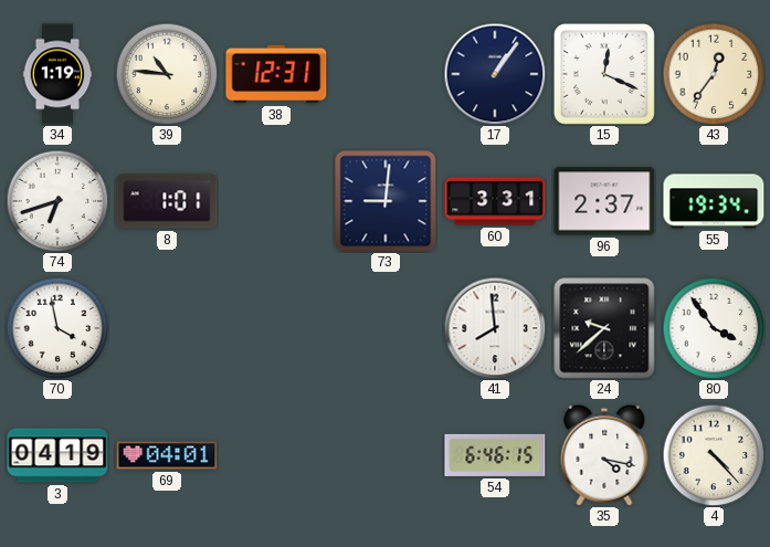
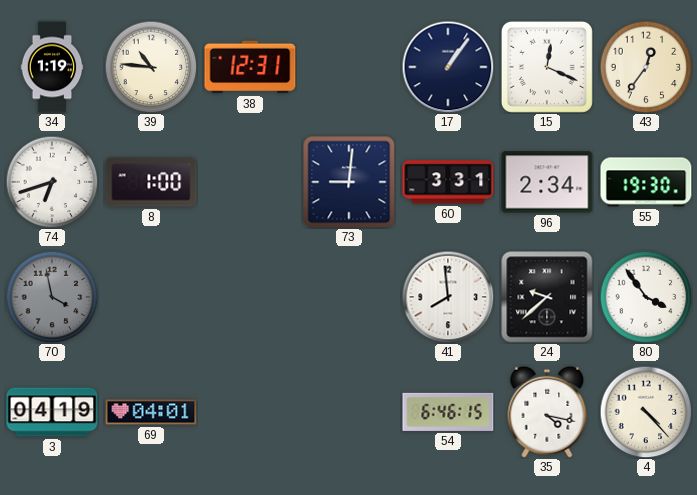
8: 1:01 -> 1:00 (151, 182)
96: 2:37 -> 2:34 (547, 182)
55: 19:34 -> 19:30 (646, 182)
70 dial: white -> grey (52, 297)
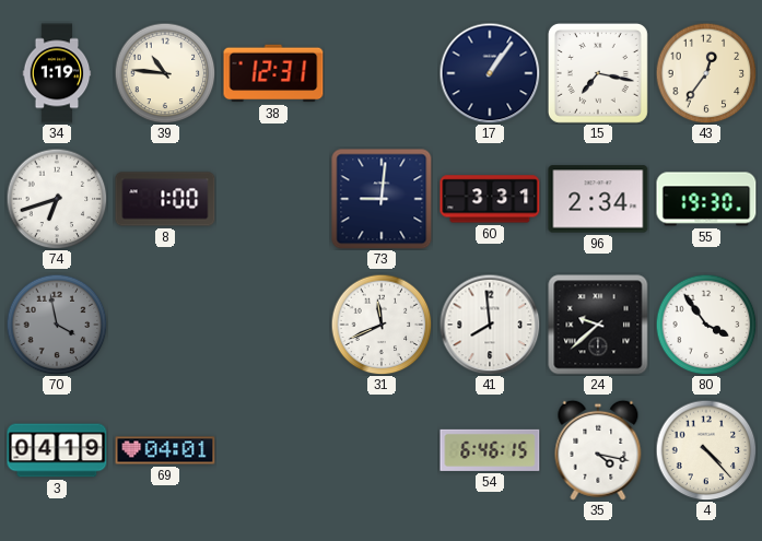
15: 12:19 -> 7:17 (598, 73)
31: none -> 11:41 (382, 325)
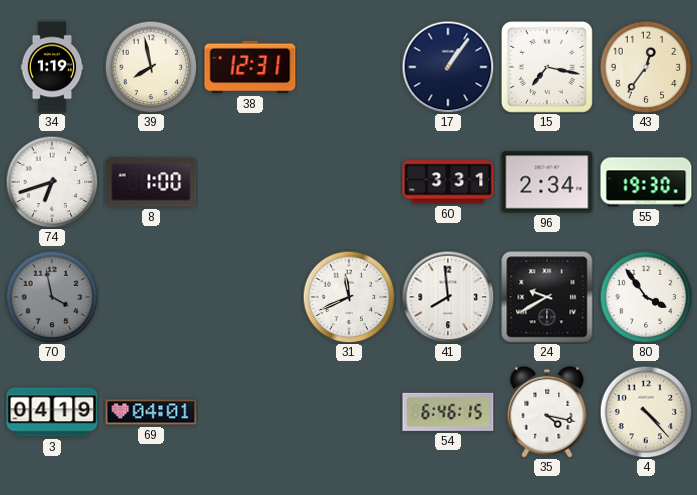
39: 10:46 -> 7:58 (151, 67)
73: 9:01 -> none (382, 199)
24: 9:38 -> 9:40 (547, 297)
